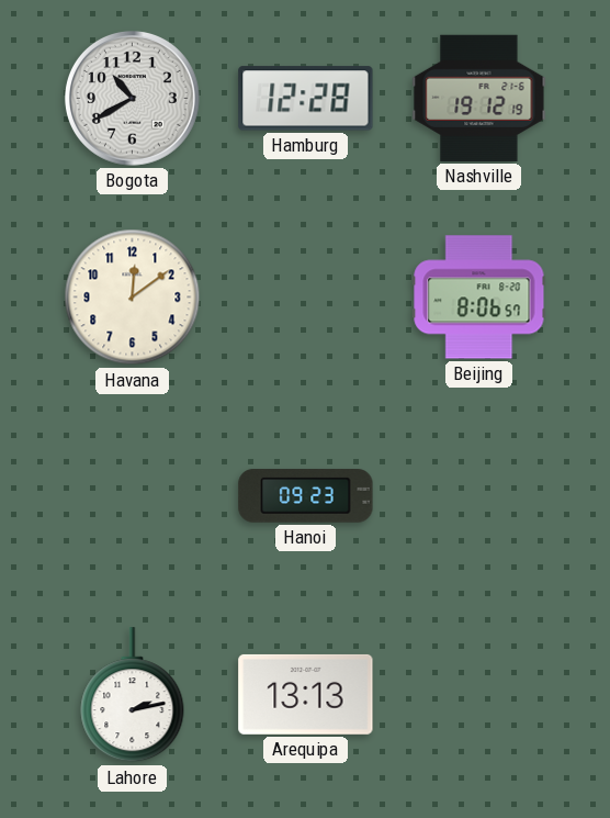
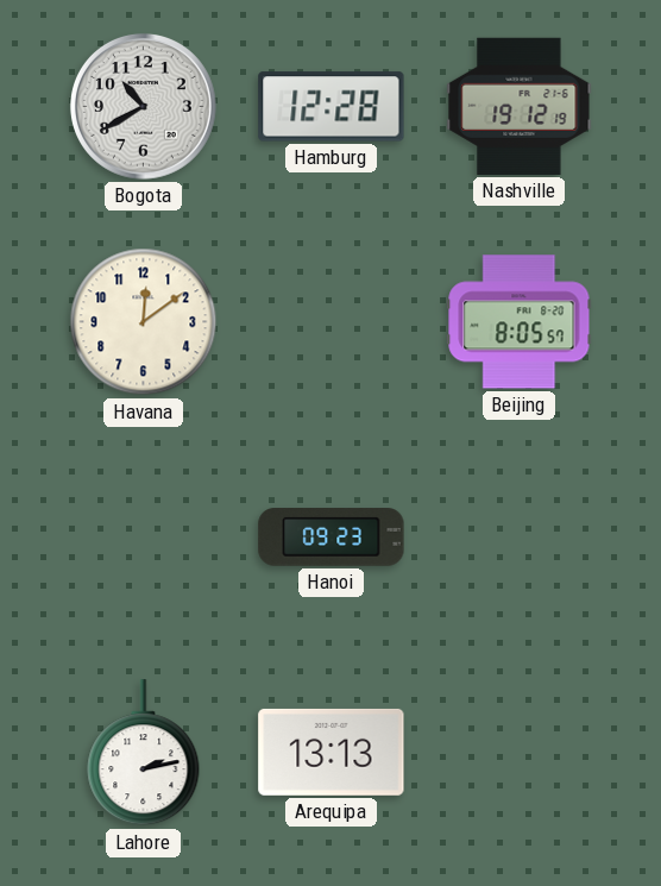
Beijing: 8:06 -> 8:05 (520, 322)
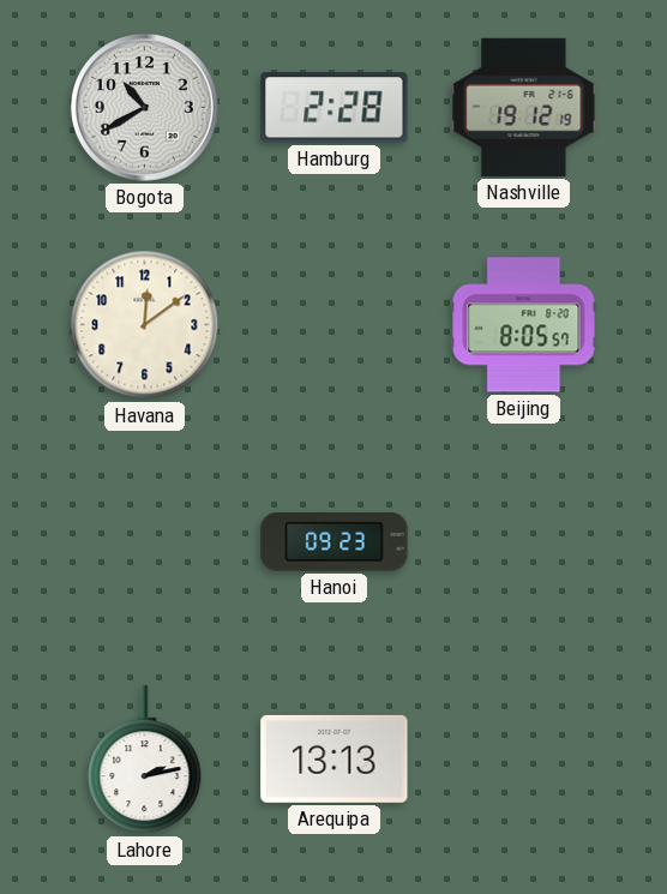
Hamburg: 12:28 -> 2:28 (335, 108)
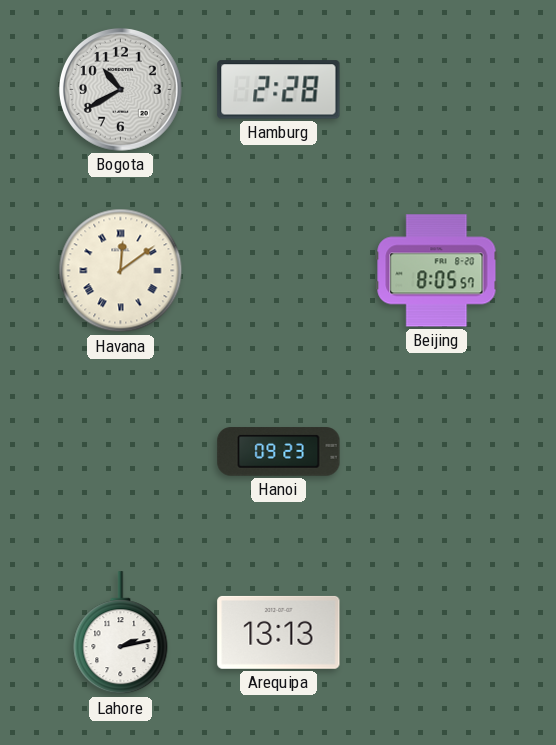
Nashville: 19:12 -> none (524, 107)
Havana numerals: Arabic -> Roman (121, 271)
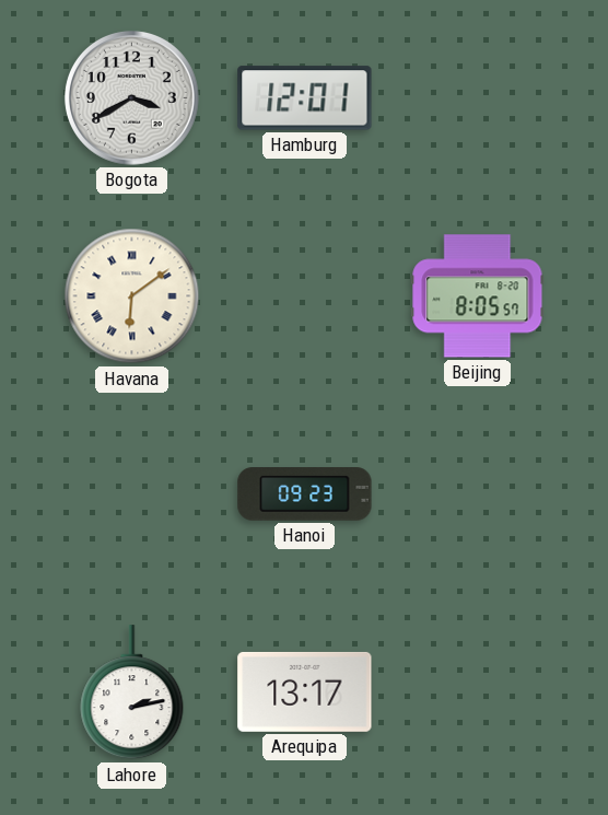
Bogota: 10:40 -> 3:40 (132, 98)
Hamburg: 2:28 -> 12:01 (305, 98)
Havana: 12:09 -> 6:09 (132, 296)
Arequipa: 13:13 -> 13:17 (305, 691)
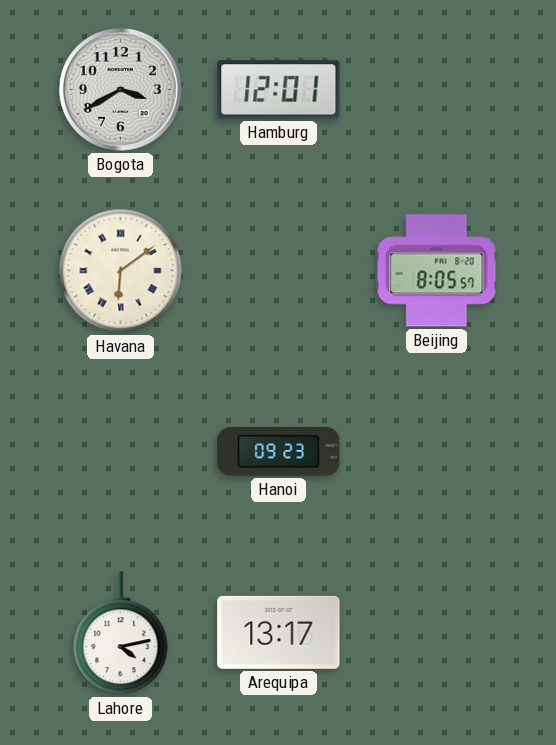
Lahore: 2:13 -> 4:13 (121, 633)
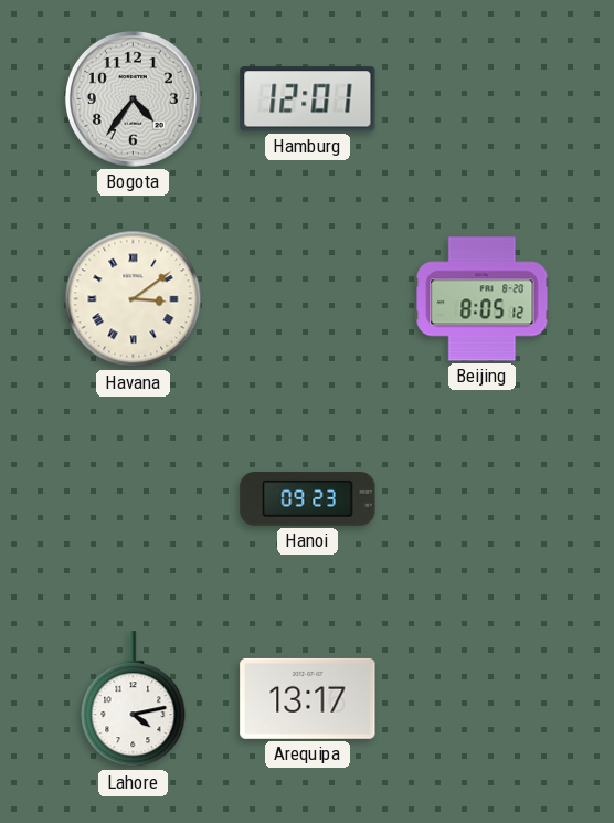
Bogota: 3:40 -> 4:36 (134, 99)
Havana: 6:09 -> 3:09 (134, 299)
Beijing: 8:05:57 -> 8:05:12 (483, 299)
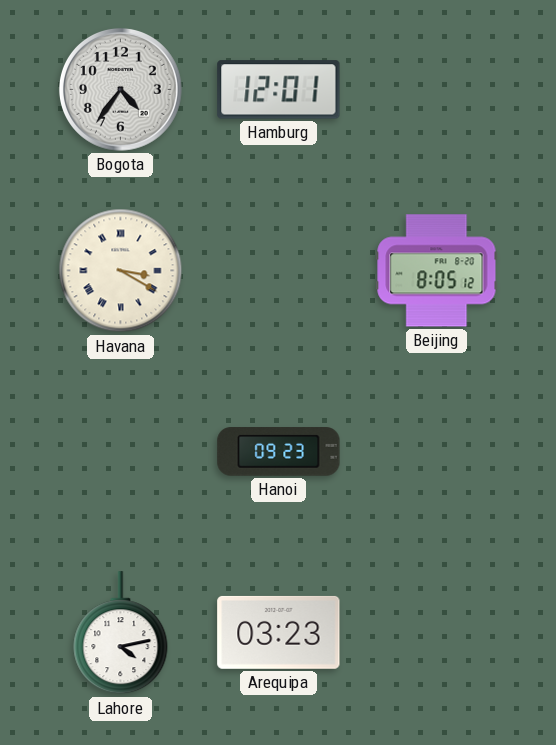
Havana: 3:09 -> 3:20 (121, 271)
Arequipa: 13:17 -> 03:23 (279, 632)
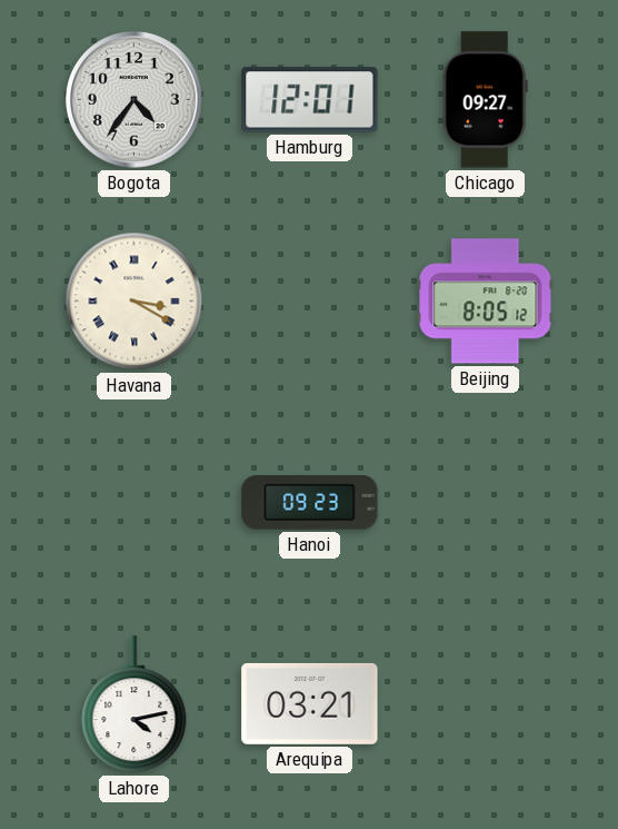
Chicago: none -> 09:27 (485, 100)
Arequipa: 03:23 -> 03:21 (310, 703)
